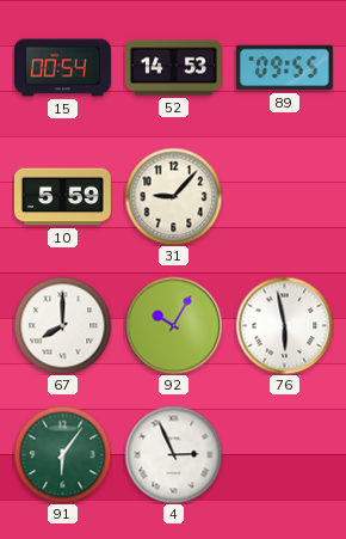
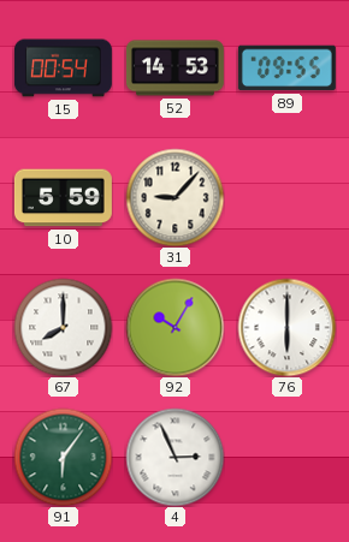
76: 5:58 -> 6:00 (286, 327)
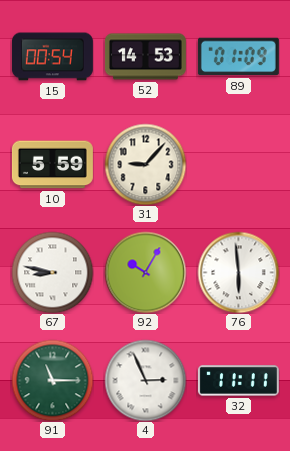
89: 09:55 -> 01:09 (238, 57)
67: 8:00 -> 8:47 (52, 272)
76: 6:00 -> 5:59 (238, 272)
91: 6:06 -> 11:15 (52, 380)
32: none -> 11:11 (238, 381)
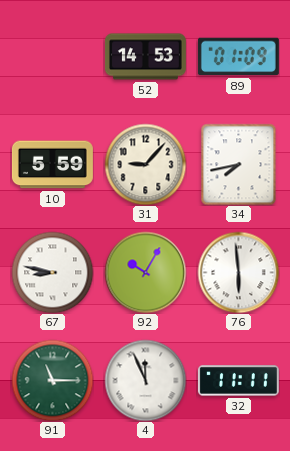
15: 00:54 -> none (52, 57)
34: none -> 7:43 (239, 164)
4: 2:56 -> 11:56 (145, 380)
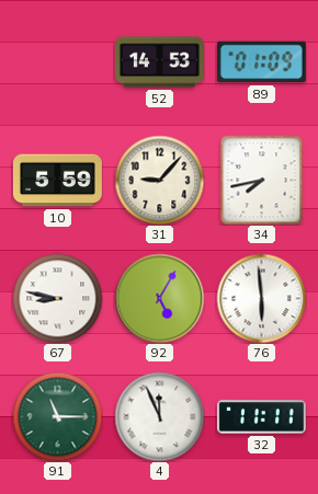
92: 10:05 -> 5:05 (159, 298)
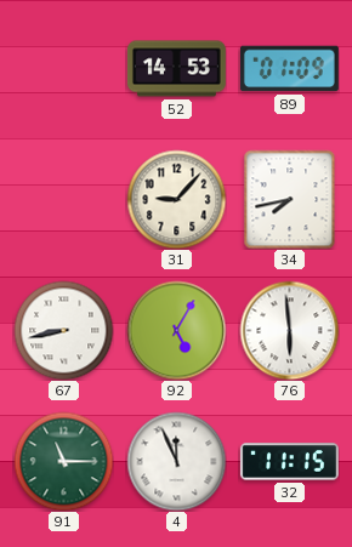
10: 5:59 -> none (57, 181)
67: 8:47 -> 8:43 (63, 330)
32: 11:11 -> 11:15 (289, 462)
